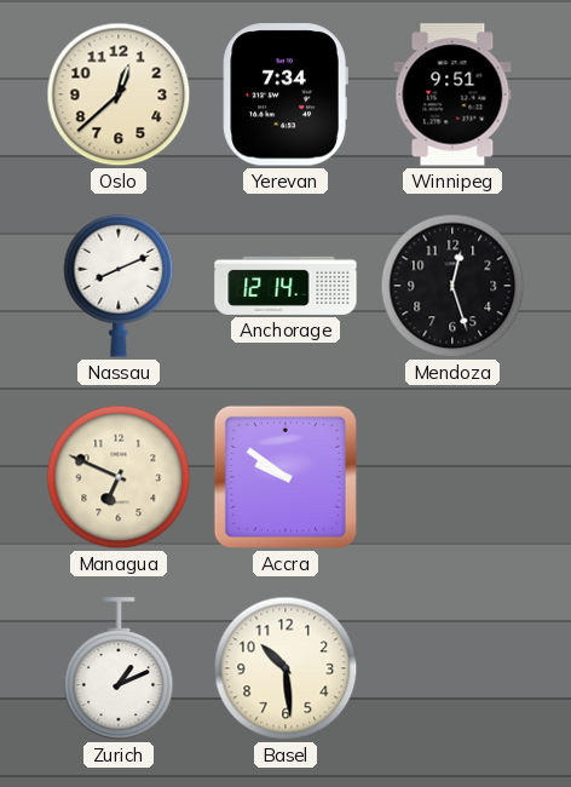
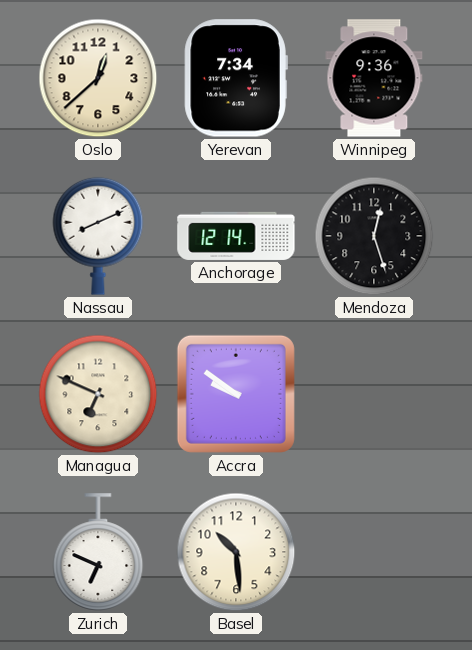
Winnipeg: 9:51 -> 9:36 (374, 78)
Zurich: 1:11 -> 6:49 (98, 552)
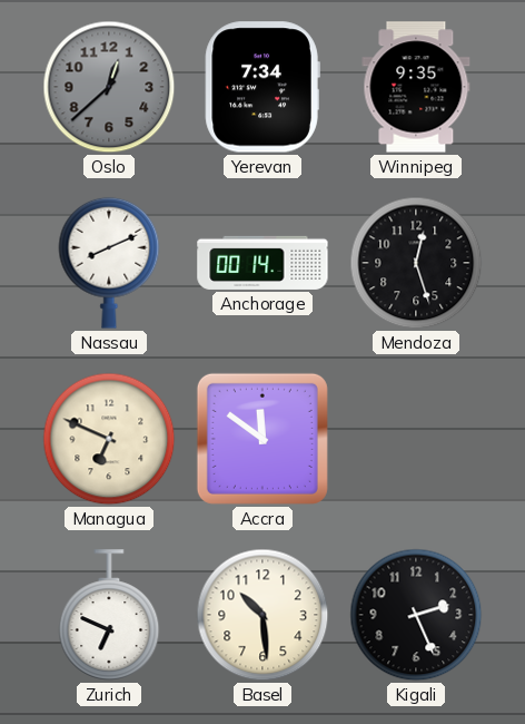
Oslo dial: cream -> grey (109, 87)
Winnipeg: 9:36 -> 9:35 (416, 87)
Anchorage: 12:14 -> 00:14 (262, 263)
Accra: 9:51 -> 11:51 (262, 439)
Kigali: none -> 2:26 (416, 615)
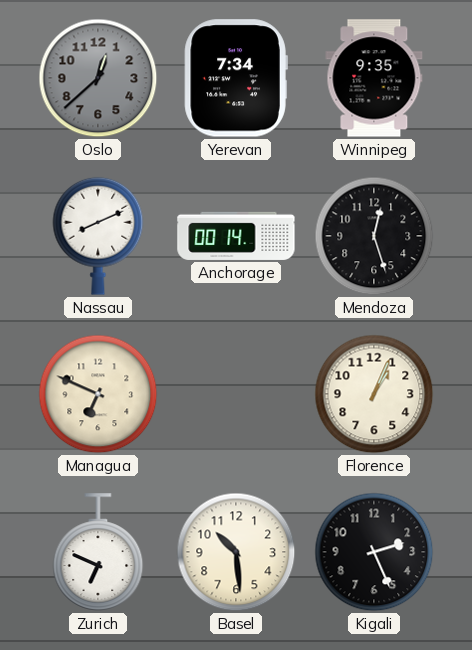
Accra: 11:51 -> none (262, 439)
Florence: none -> 1:04 (374, 394)
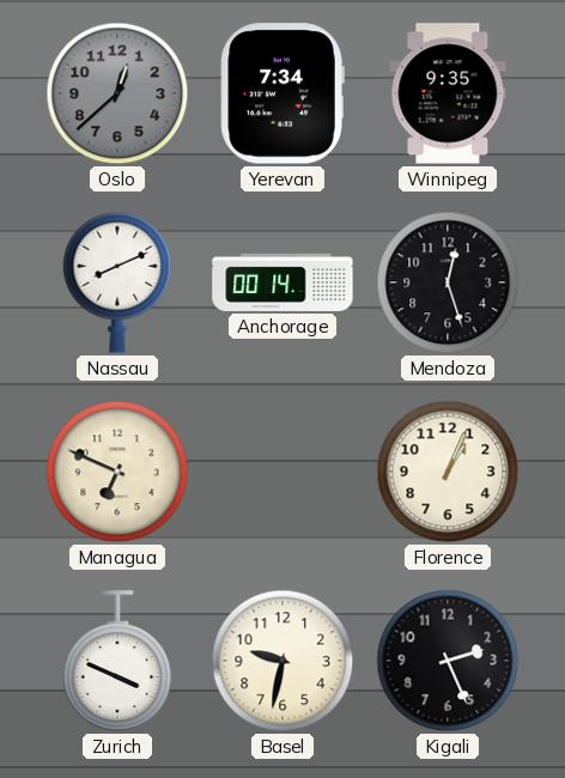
Zurich: 6:49 -> 3:49 (117, 661)
Basel: 10:29 -> 9:32 (282, 661)
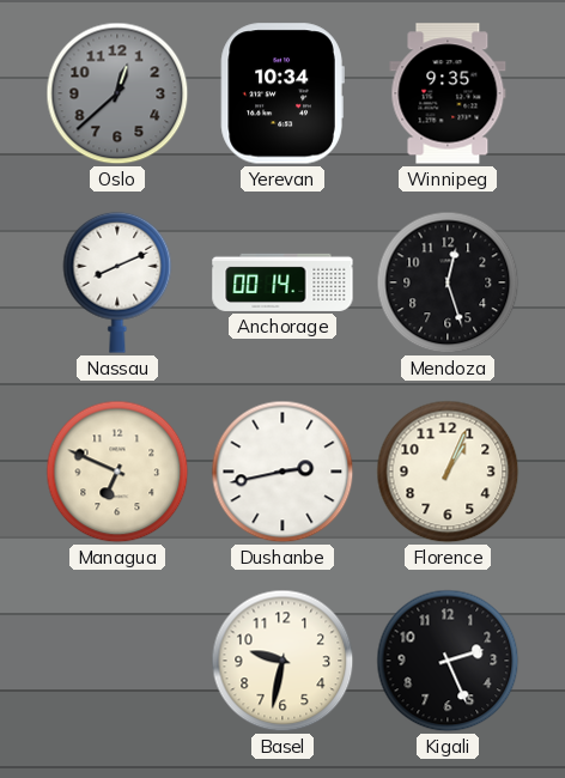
Yerevan: 7:34 -> 10:34 (282, 93)
Dushanbe: none -> 2:43 (282, 472)
Zurich: 3:49 -> none (117, 661)
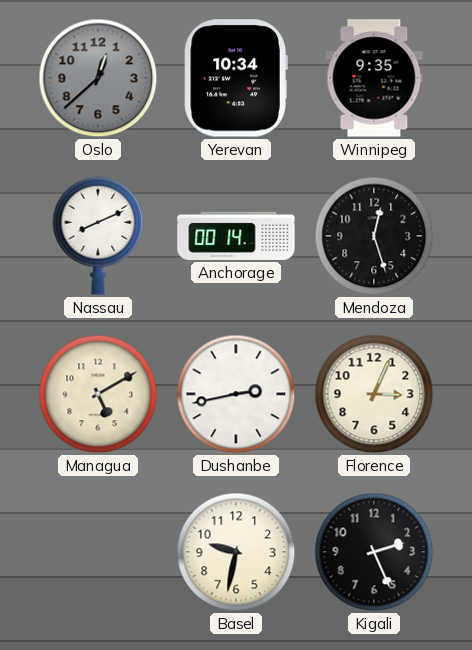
Managua: 6:49 -> 5:10 (98, 394)
Florence: 1:04 -> 3:04 (374, 394)
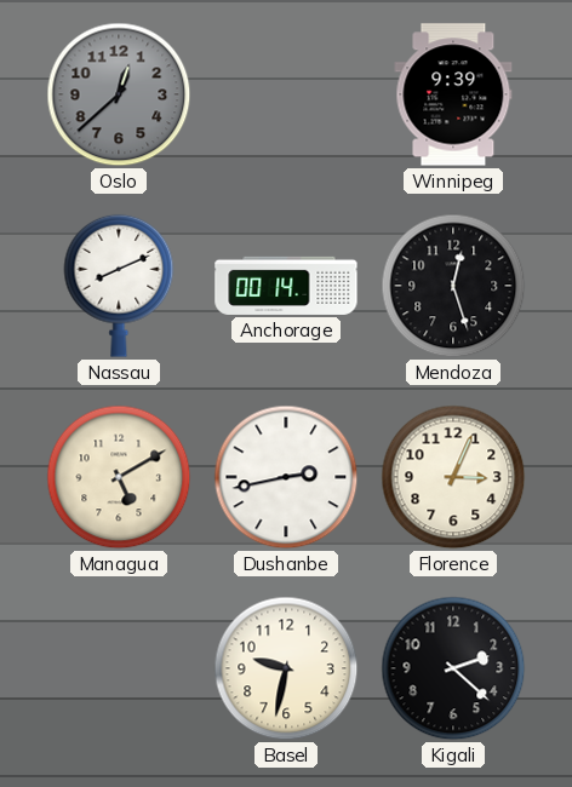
Yerevan: 10:34 -> none (236, 78)
Winnipeg: 9:35 -> 9:39 (453, 94)
Kigali: 2:26 -> 2:22 (453, 668)
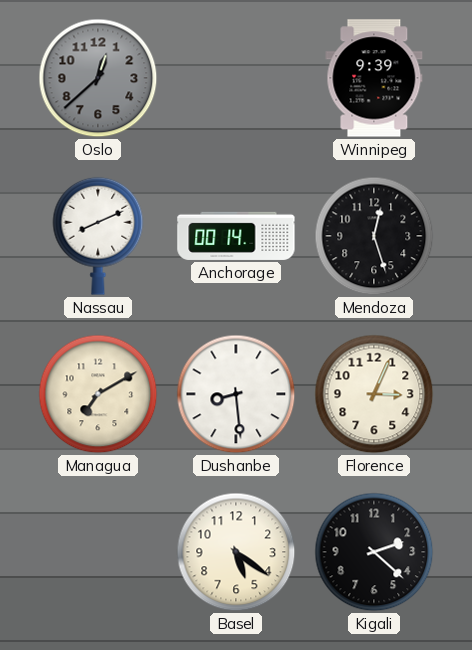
Managua: 5:10 -> 7:10 (98, 394)
Dushanbe: 2:43 -> 8:29 (236, 394)
Basel: 9:32 -> 5:21 (236, 552)
